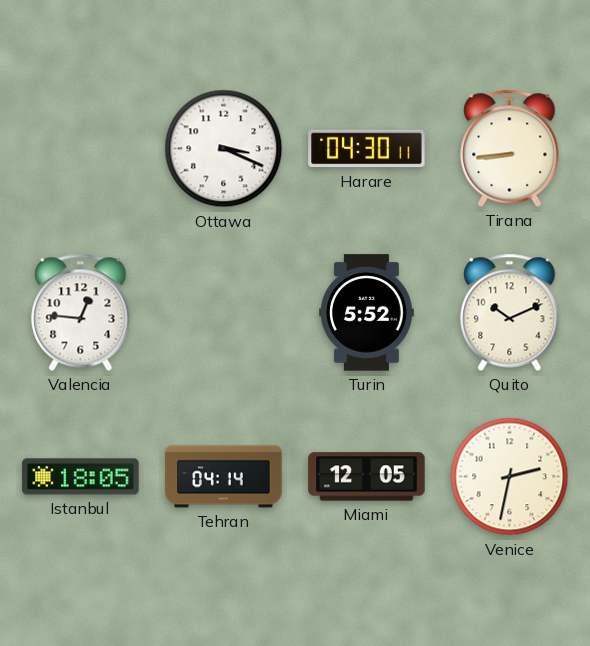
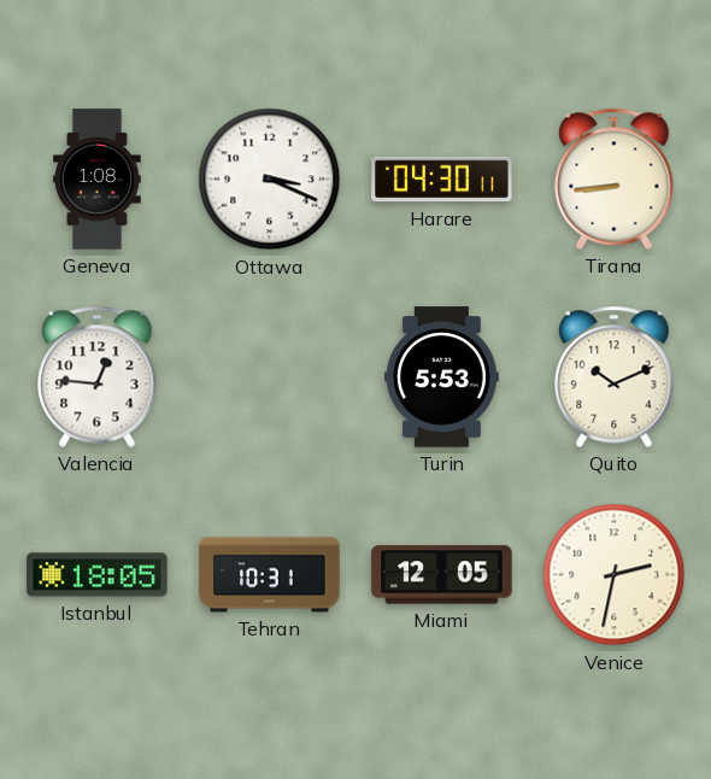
Geneva: none -> 1:08 (98, 180)
Turin: 5:52 -> 5:53 (442, 377)
Tehran: 04:14 -> 10:31 (270, 575)
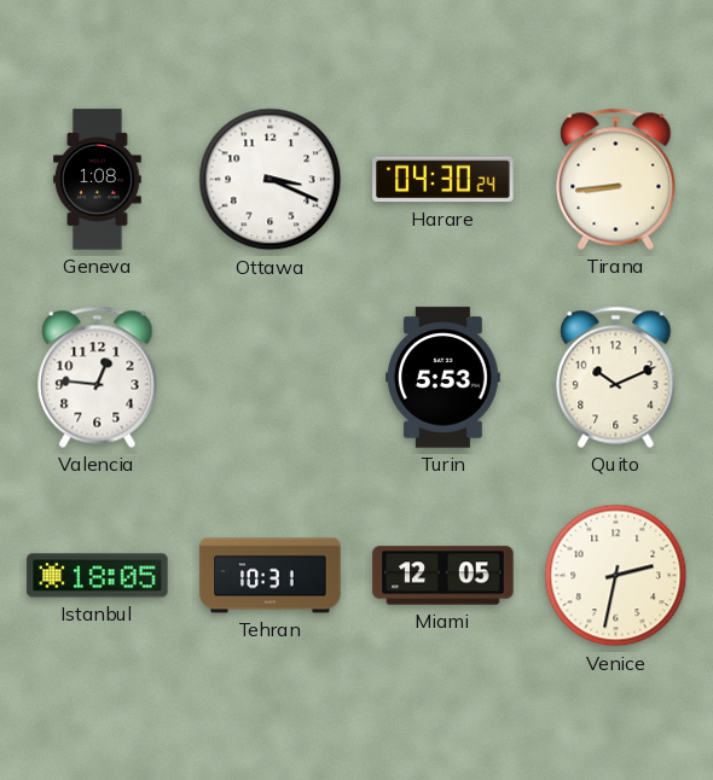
Harare: 04:30:11 -> 04:30:24 (444, 180)
